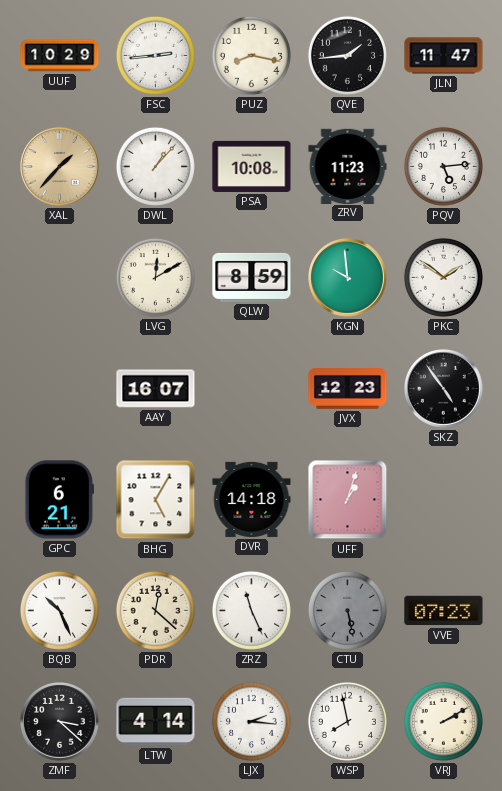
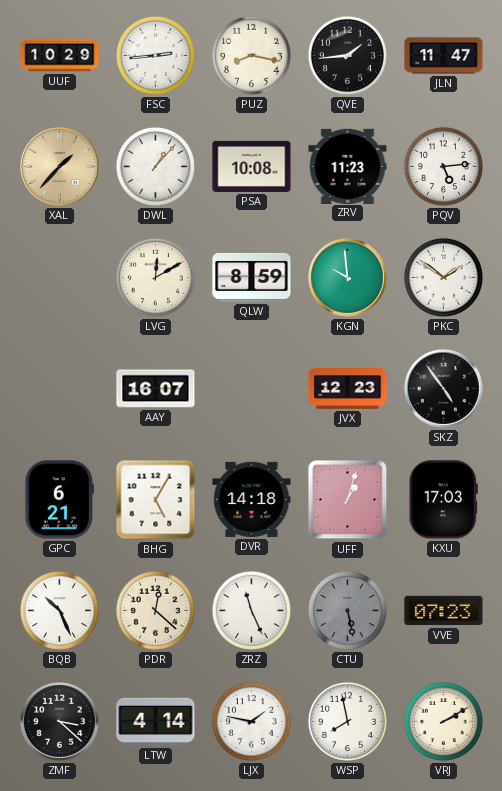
KXU: none -> 17:03 (443, 500)
LJX: 2:16 -> 1:47 (251, 721)
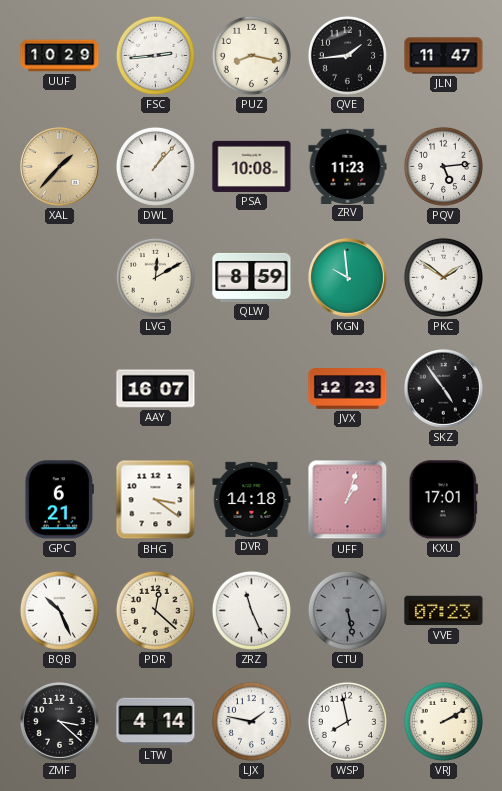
BHG: 5:05 -> 3:21 (156, 500)
KXU: 17:03 -> 17:01 (443, 500)
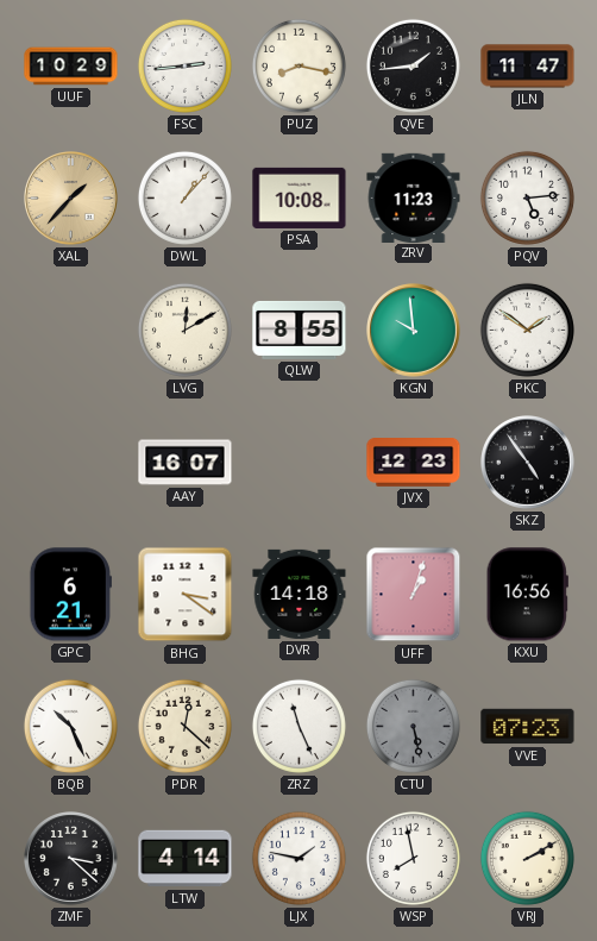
QLW: 8:59 -> 8:55 (300, 330)
KXU: 17:01 -> 16:56 (527, 595)
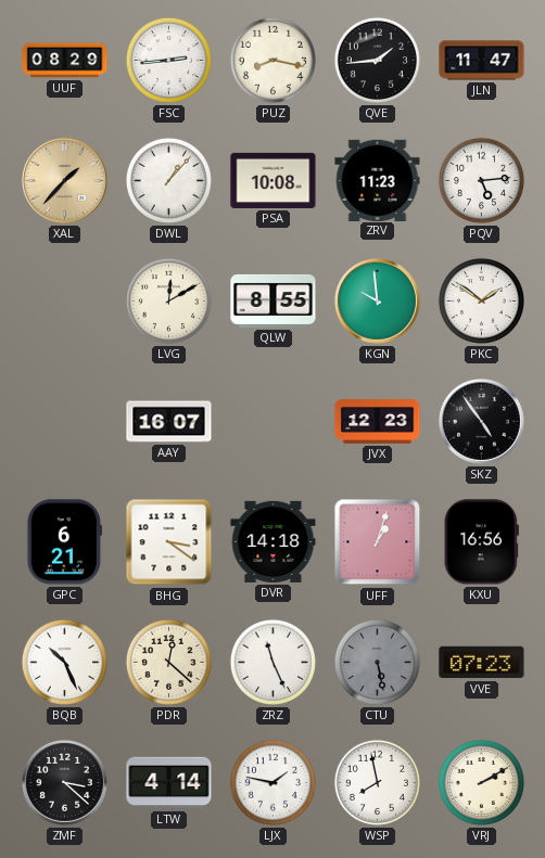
UUF: 10:29 -> 08:29 (65, 61)
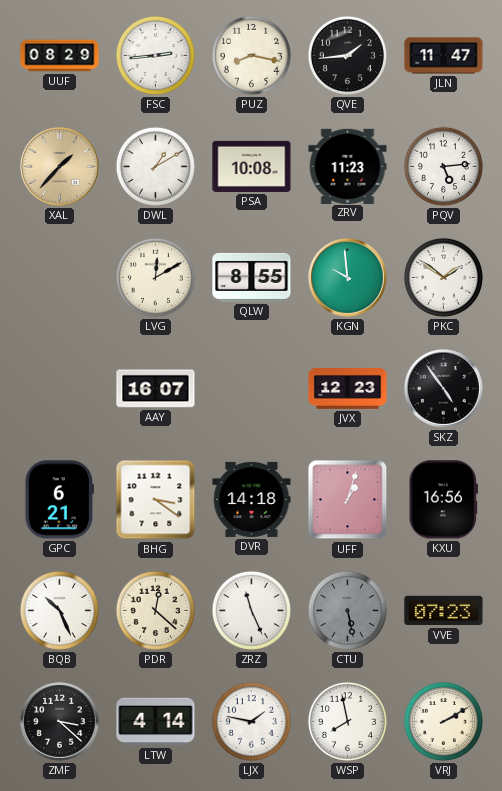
DWL: 1:07 -> 1:10 (155, 166)
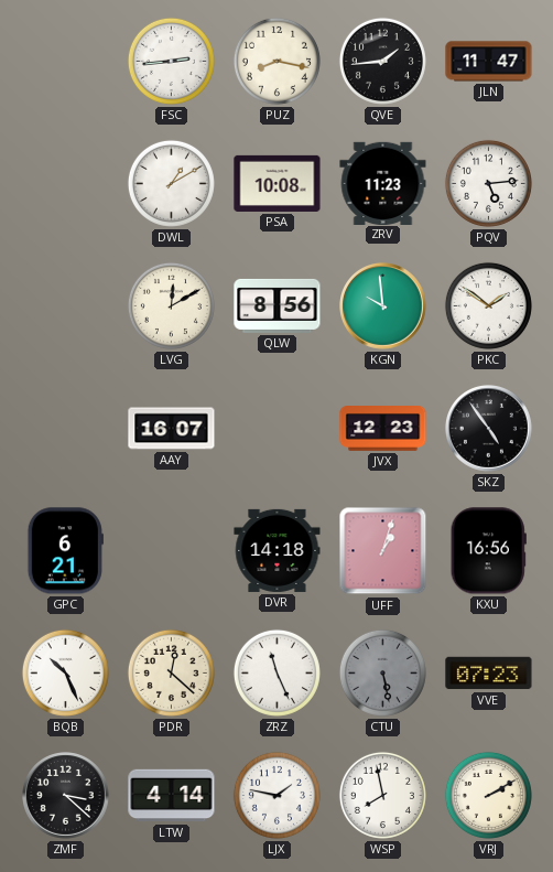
UUF: 08:29 -> none (60, 56)
XAL: 1:37 -> none (60, 167)
QLW: 8:55 -> 8:56 (278, 305)
BHG: 3:21 -> none (156, 500)
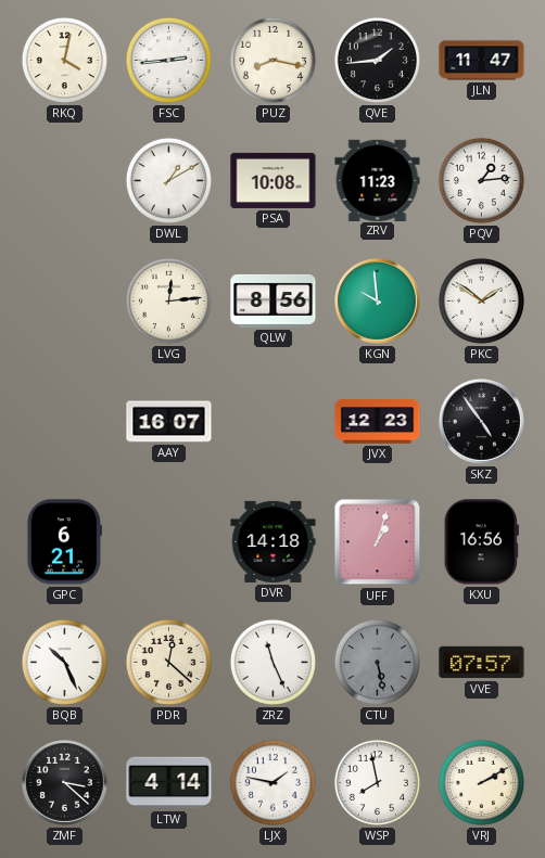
RKQ: none -> 4:02 (64, 60)
PQV: 5:14 -> 1:14 (481, 180)
LVG: 12:10 -> 12:14 (168, 300)
VVE: 07:23 -> 07:57 (482, 663)
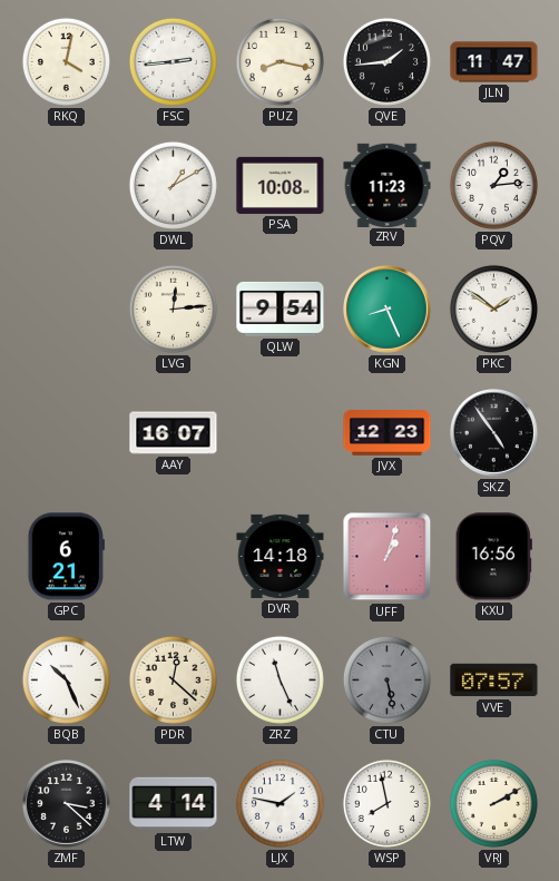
QLW: 8:56 -> 9:54 (281, 309)
KGN: 9:59 -> 8:26 (388, 310)
